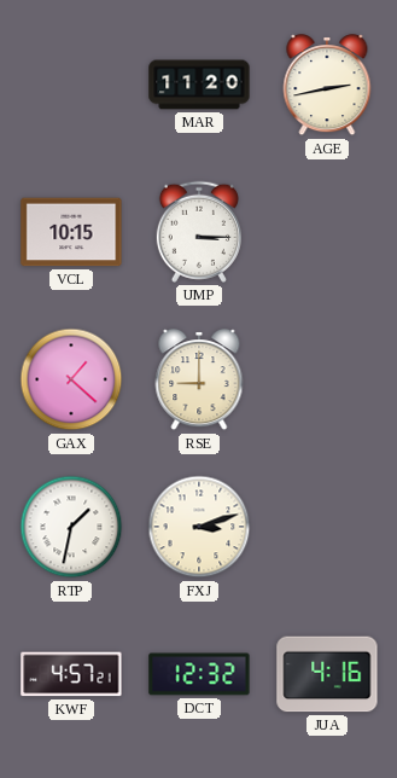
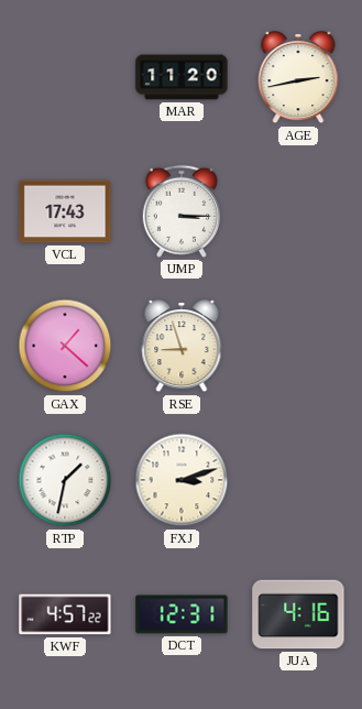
VCL: 10:15 -> 17:43 (65, 211)
RSE: 9:00 -> 8:57 (182, 347)
KWF: 4:57:21 -> 4:57:22 (65, 614)
DCT: 12:32 -> 12:31 (182, 614)
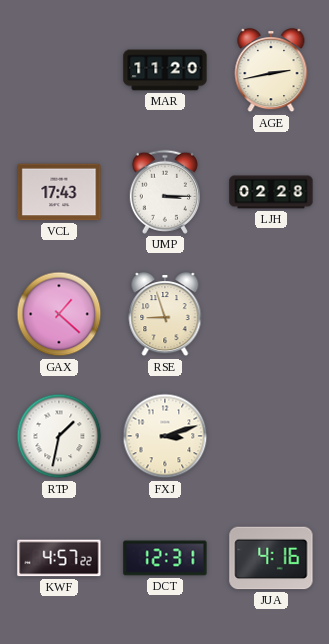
LJH: none -> 02:28 (271, 192)
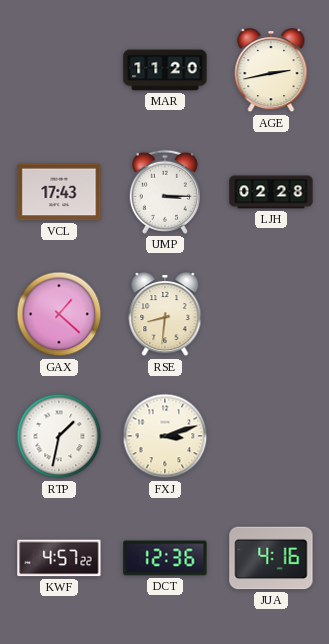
RSE: 8:57 -> 8:31 (165, 315)
DCT: 12:31 -> 12:36 (165, 558)
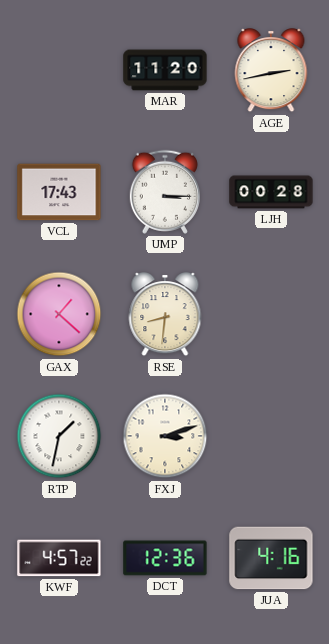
LJH: 02:28 -> 00:28 (271, 192)
